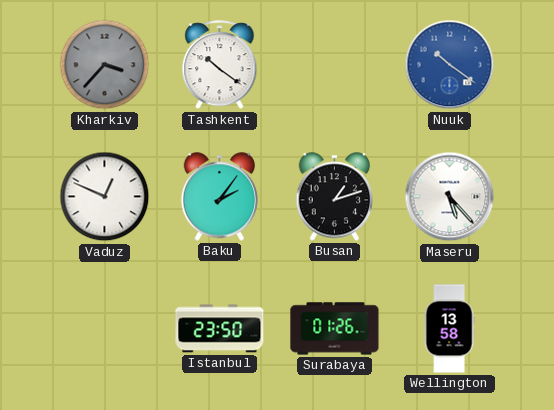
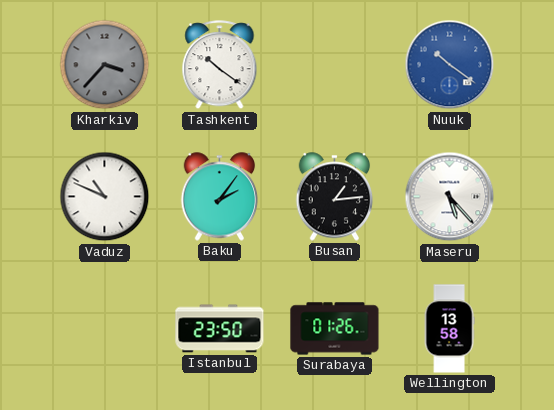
Vaduz: 12:49 -> 10:49 (105, 197)
Busan: 1:12 -> 1:14 (335, 197)
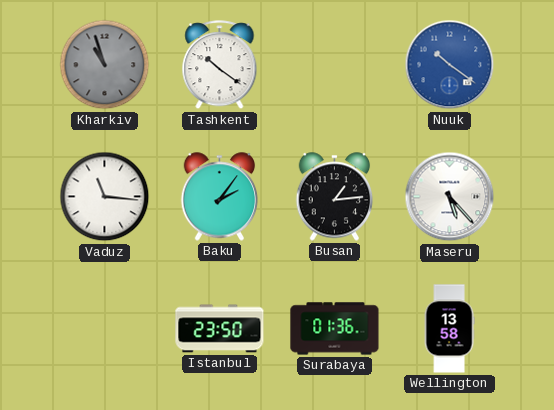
Kharkiv: 3:37 -> 10:57 (105, 65)
Vaduz: 10:49 -> 11:16 (105, 197)
Surabaya: 01:26 -> 01:36 (335, 329)
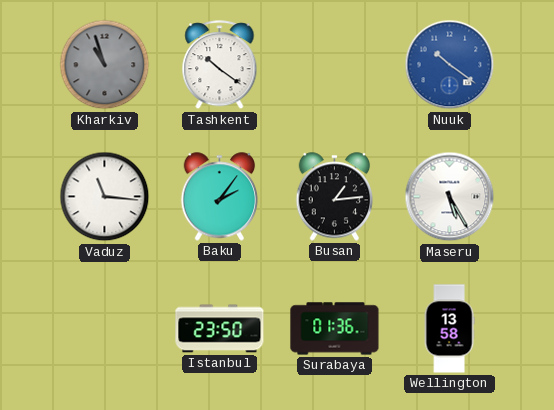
Maseru: 5:23 -> 5:25 (450, 197)
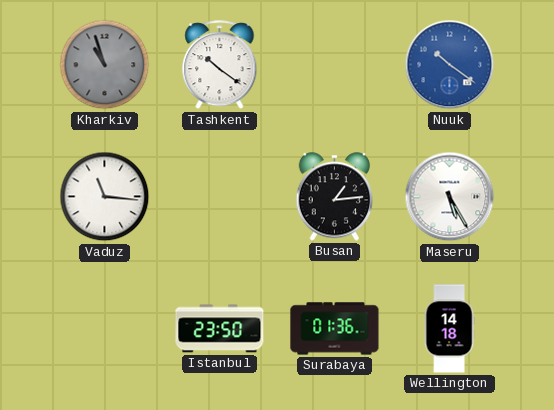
Baku: 2:06 -> none (220, 197)
Wellington: 13:58 -> 14:18 (449, 329)
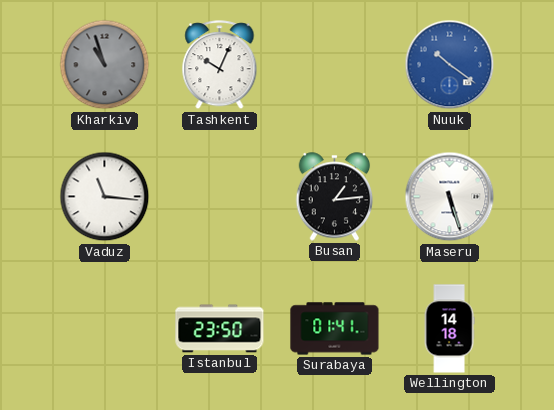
Tashkent: 10:21 -> 10:04 (220, 65)
Maseru: 5:25 -> 5:27 (450, 197)
Surabaya: 01:36 -> 01:41 (335, 329)
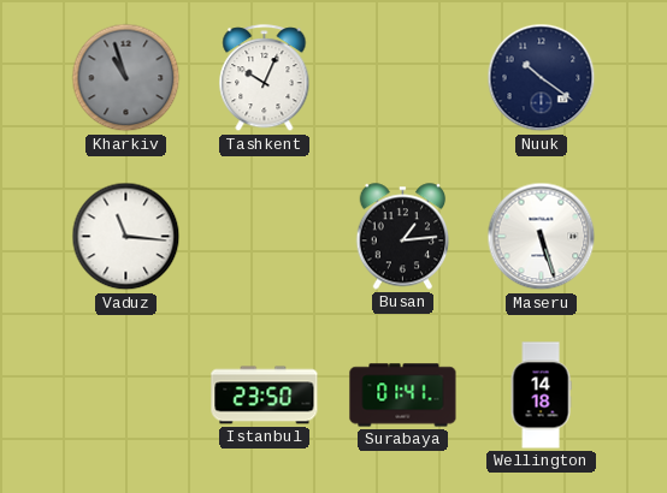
Nuuk dial: blue -> navy (542, 78)
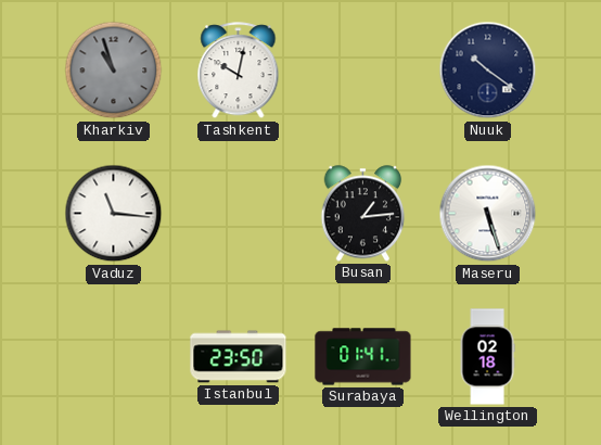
Tashkent: 10:04 -> 10:02 (239, 71)
Wellington: 14:18 -> 02:18 (487, 357)
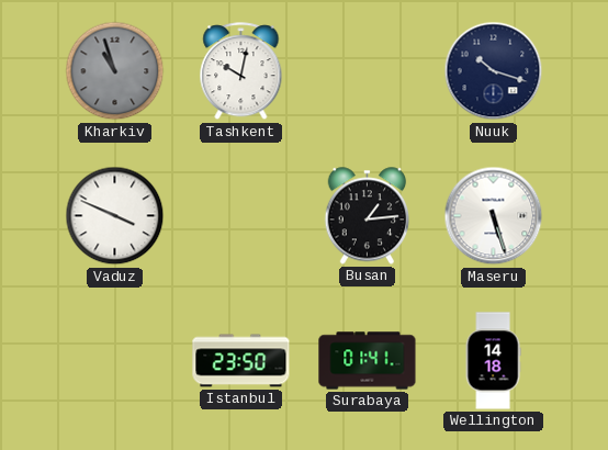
Nuuk: 10:21 -> 10:18 (494, 71)
Vaduz: 11:16 -> 3:49 (115, 216)
Wellington: 02:18 -> 14:18 (493, 361)
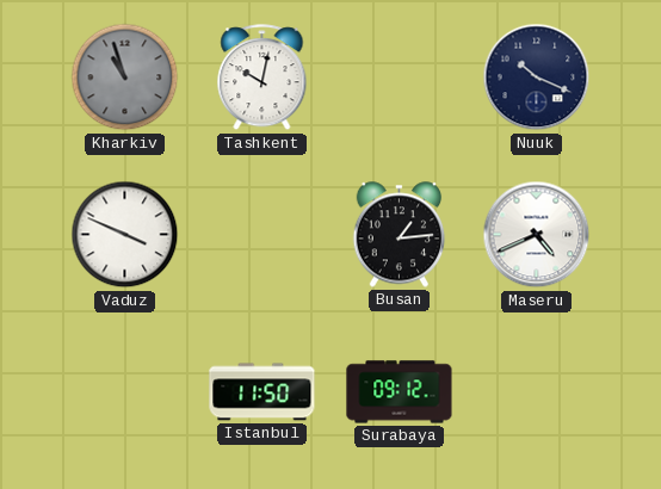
Nuuk: 10:18 -> 10:19 (537, 78)
Maseru: 5:27 -> 4:41 (537, 235)
Istanbul: 23:50 -> 11:50 (262, 392)
Surabaya: 01:41 -> 09:12 (400, 392)
Wellington: 14:18 -> none (493, 361)
